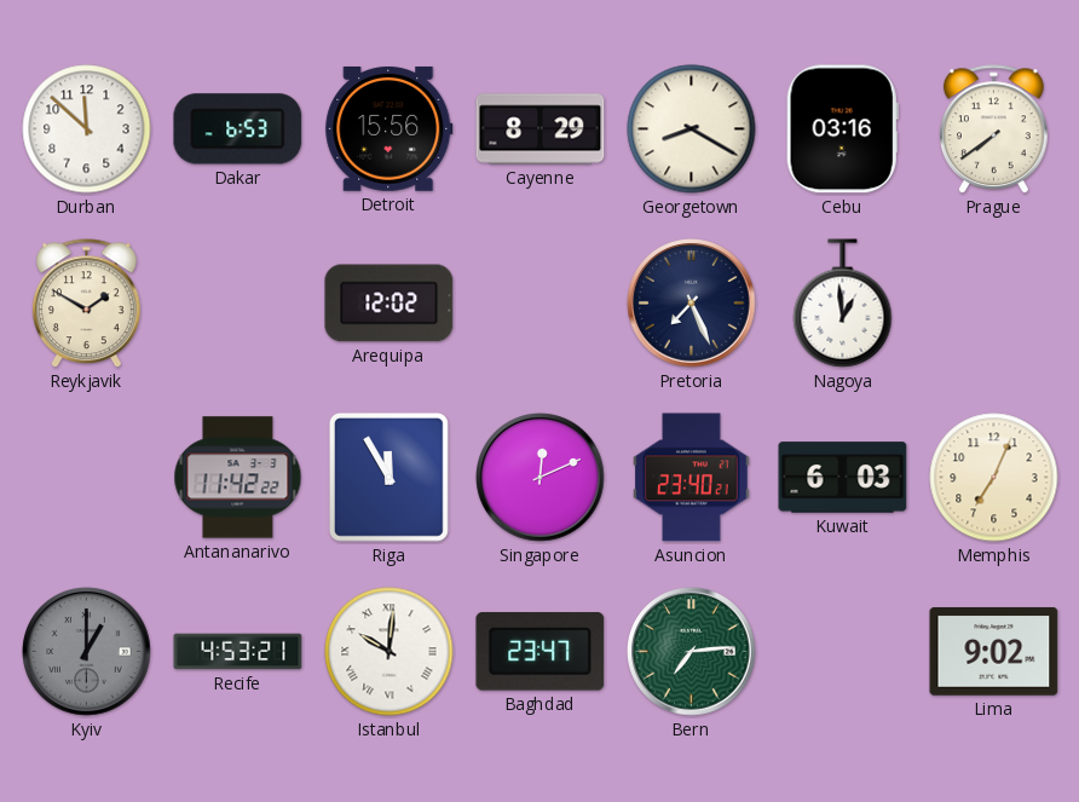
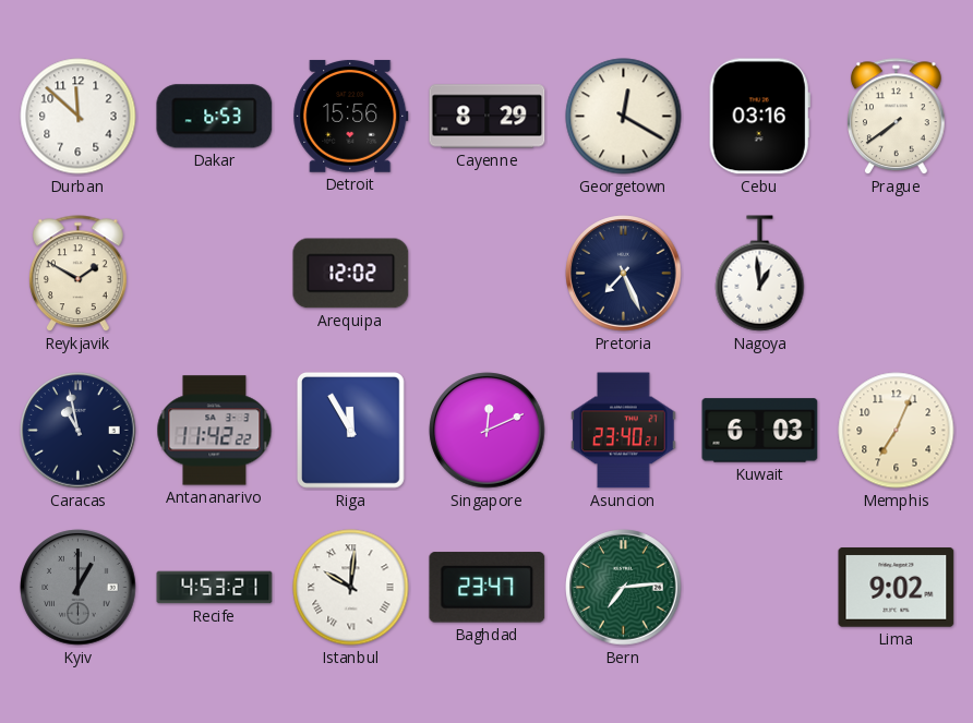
Georgetown: 8:20 -> 12:20 (624, 117)
Caracas: none -> 10:58 (79, 431)
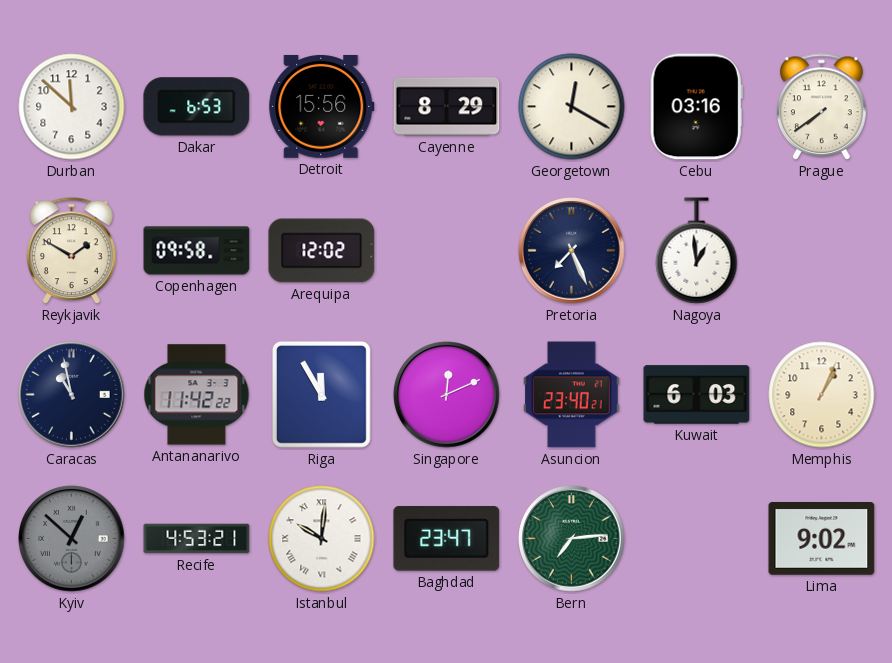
Copenhagen: none -> 09:58 (197, 251)
Memphis: 7:04 -> 1:04 (822, 395)
Kyiv: 1:00 -> 12:52 (72, 539)
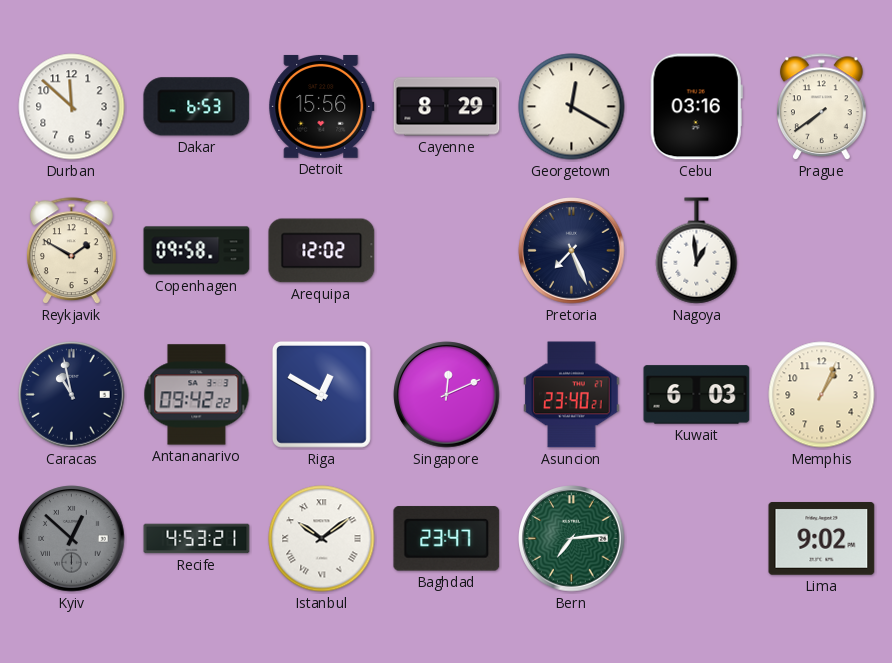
Antananarivo: 11:42 -> 09:42 (197, 395)
Riga: 11:55 -> 12:50 (321, 395)
Istanbul: 10:01 -> 10:09 (322, 539)
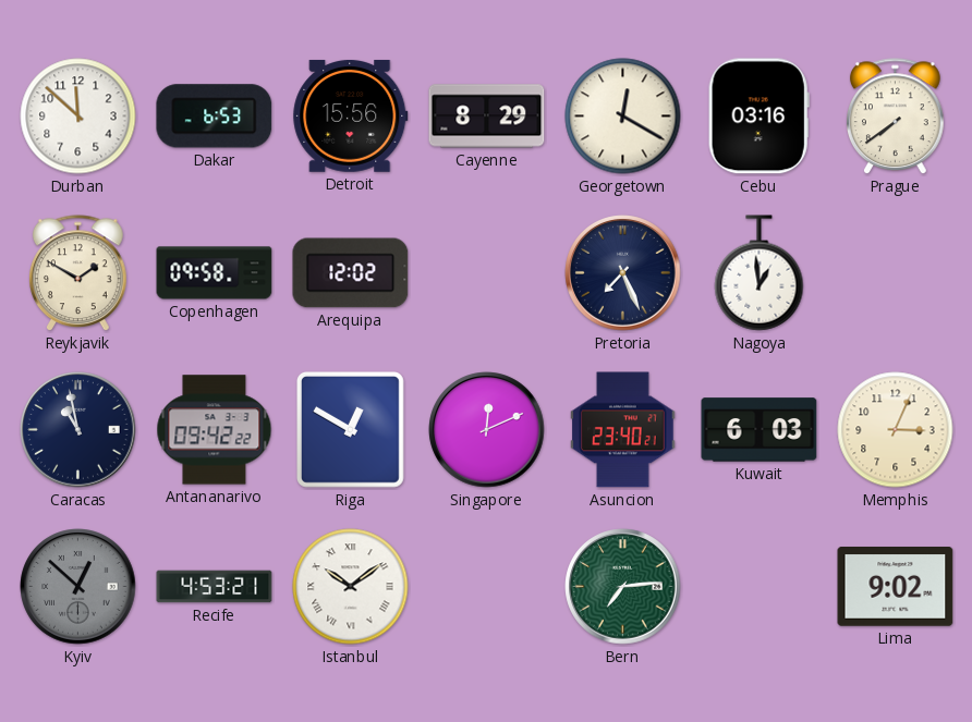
Memphis: 1:04 -> 3:04 (896, 430)
Baghdad: 23:47 -> none (447, 539)
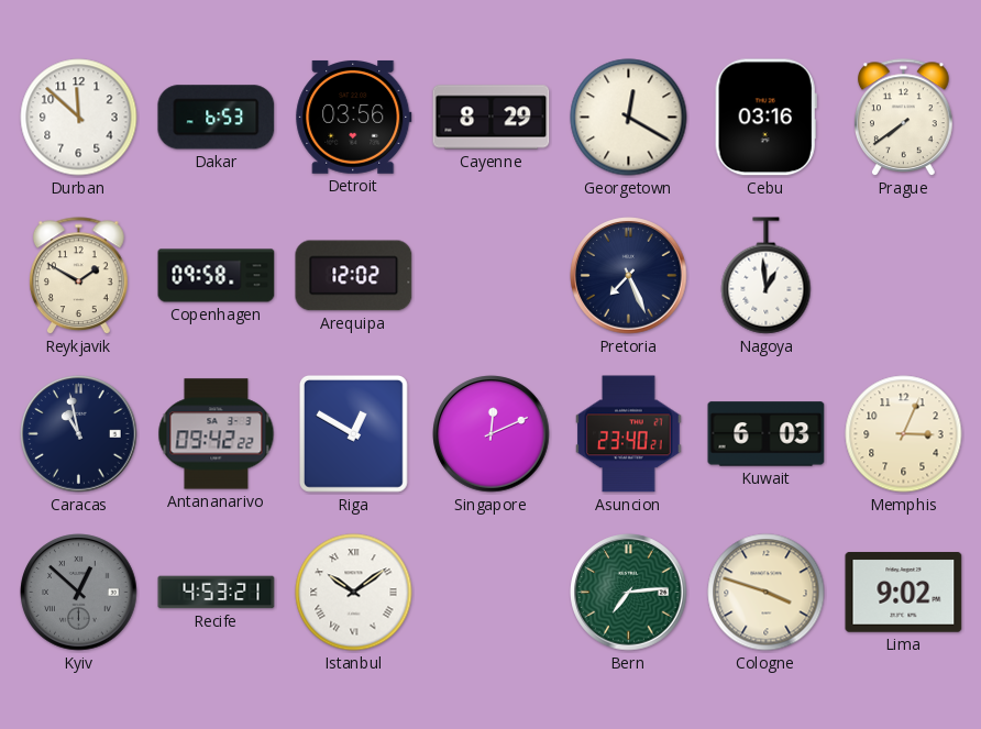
Detroit: 15:56 -> 03:56 (354, 117)
Cologne: none -> 3:48 (767, 593)
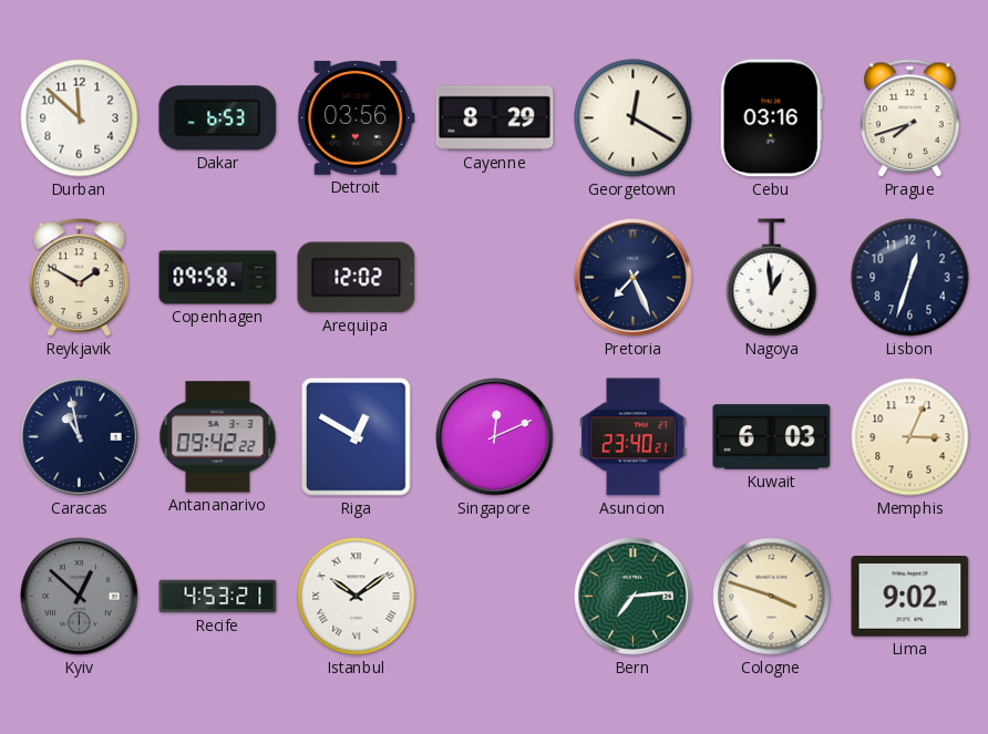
Prague: 7:39 -> 7:42 (910, 118)
Lisbon: none -> 12:33 (910, 278)
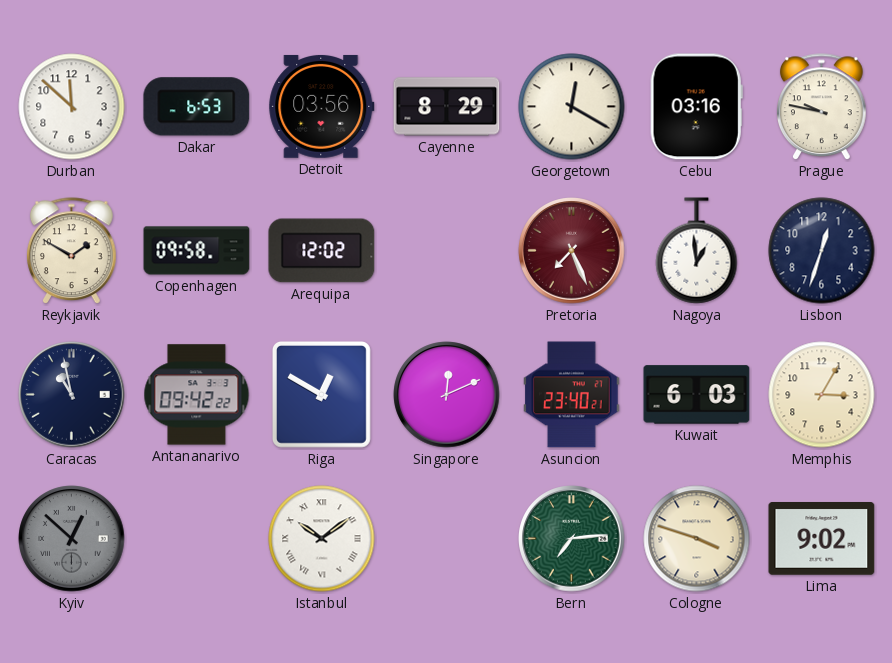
Prague: 7:42 -> 9:47 (822, 107)
Pretoria dial: navy -> burgundy (572, 251)
Memphis: 3:04 -> 3:05 (822, 395)
Recife: 4:53 -> none (218, 597)
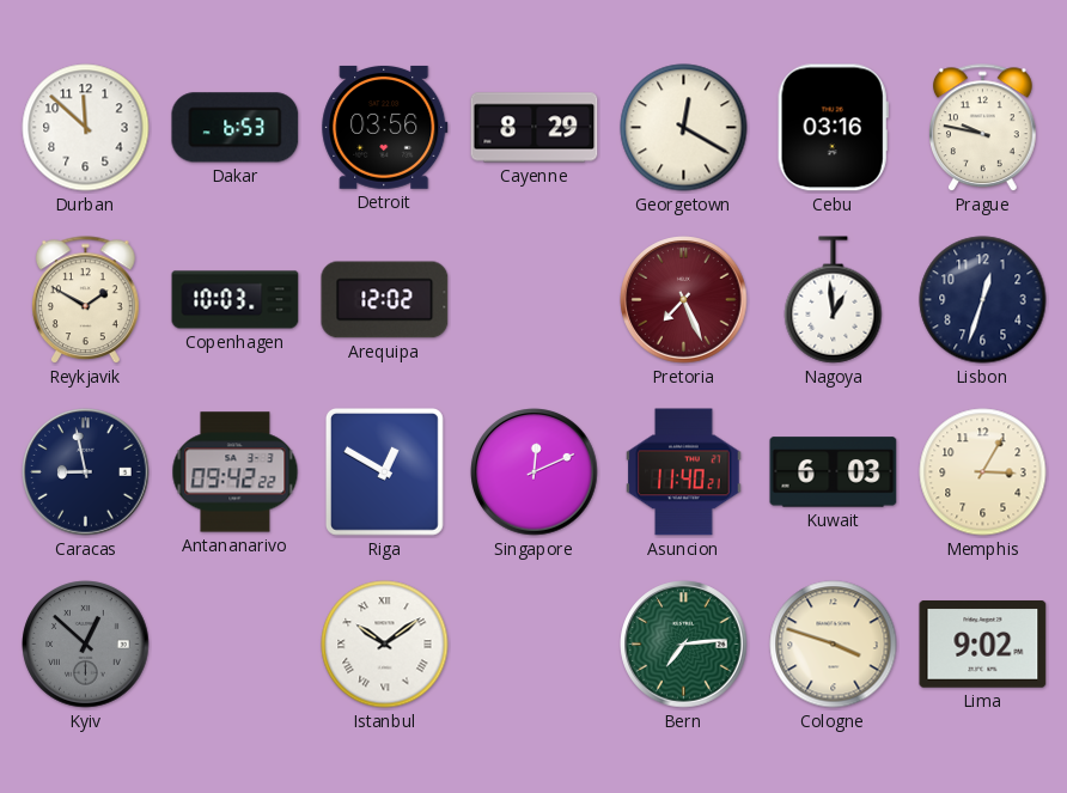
Copenhagen: 09:58 -> 10:03 (236, 300)
Caracas: 10:58 -> 8:58 (86, 472)
Asuncion: 23:40 -> 11:40 (684, 472)
